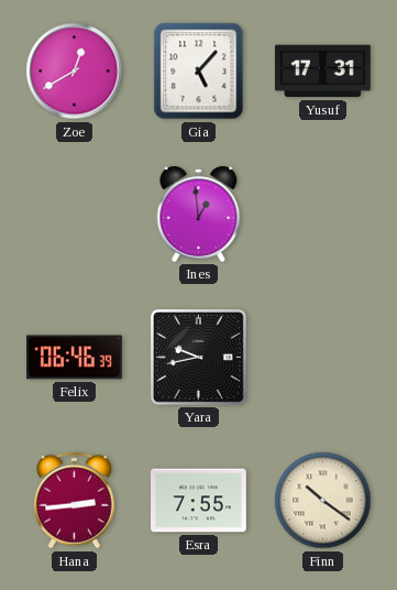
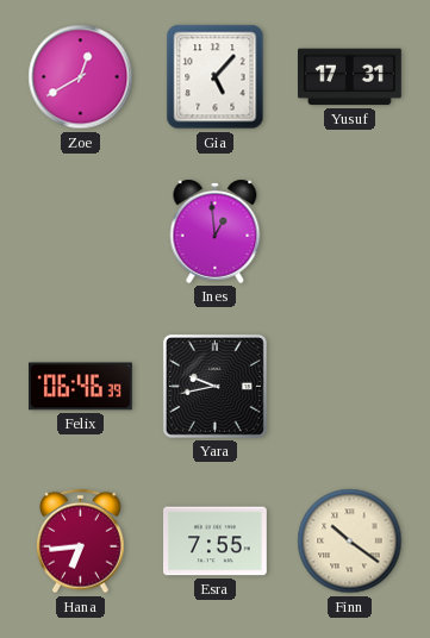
Hana: 2:44 -> 6:44 (81, 542)
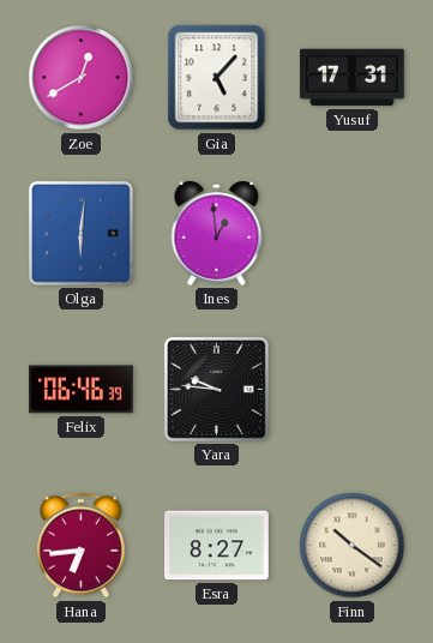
Olga: none -> 6:01 (80, 233)
Yara: 9:43 -> 9:46 (216, 389)
Esra: 7:55 -> 8:27 (217, 546)
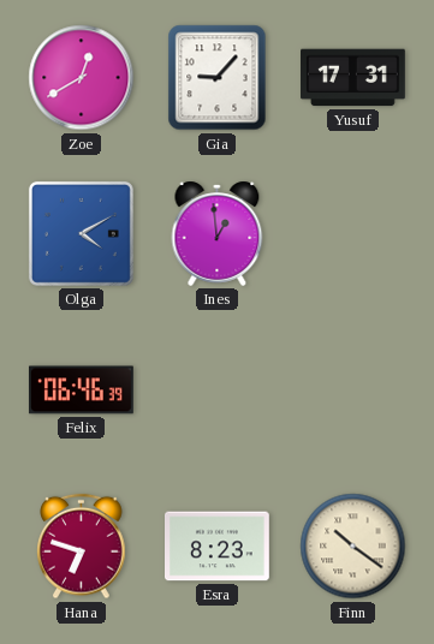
Gia: 5:07 -> 9:07 (218, 78)
Olga: 6:01 -> 4:10 (81, 233)
Yara: 9:46 -> none (216, 389)
Hana: 6:44 -> 6:48 (82, 547)
Esra: 8:27 -> 8:23 (218, 547)
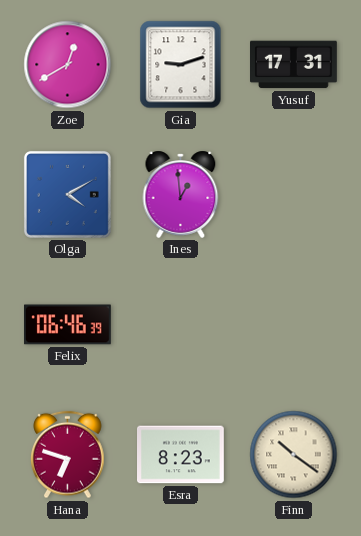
Gia: 9:07 -> 9:12 (181, 65)
